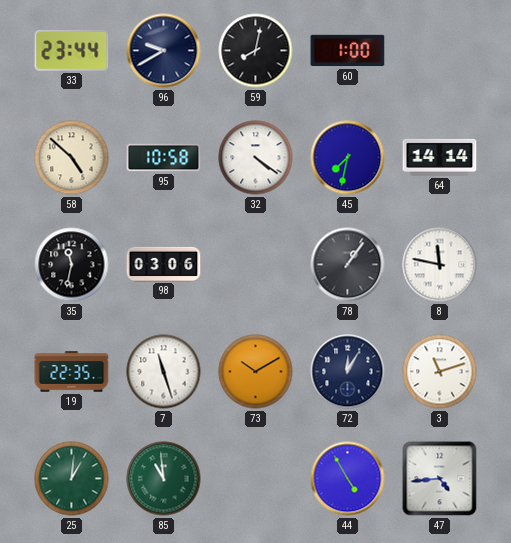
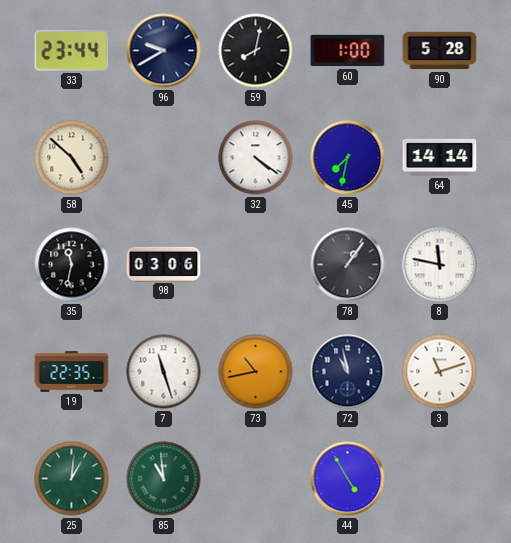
90: none -> 5:28 (440, 51)
95: 10:58 -> none (164, 158)
73: 10:10 -> 10:43 (256, 372)
72: 12:05 -> 10:58 (348, 372)
47: 4:44 -> none (440, 479)
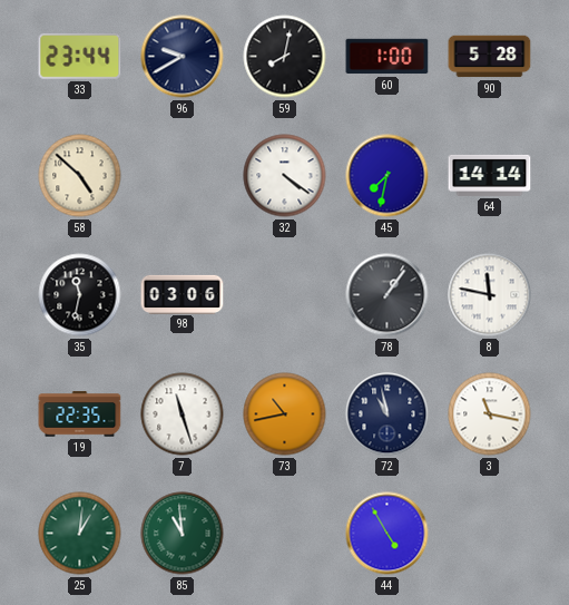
3: 11:12 -> 11:17 (490, 414)
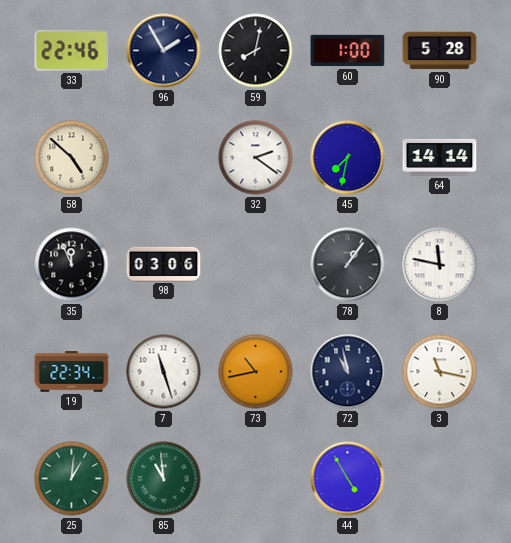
33: 23:44 -> 22:46 (72, 50)
96: 9:40 -> 1:55 (164, 51)
32: 4:21 -> 2:21 (256, 158)
35: 11:32 -> 11:56 (72, 265)
19: 22:35 -> 22:34 (72, 372)
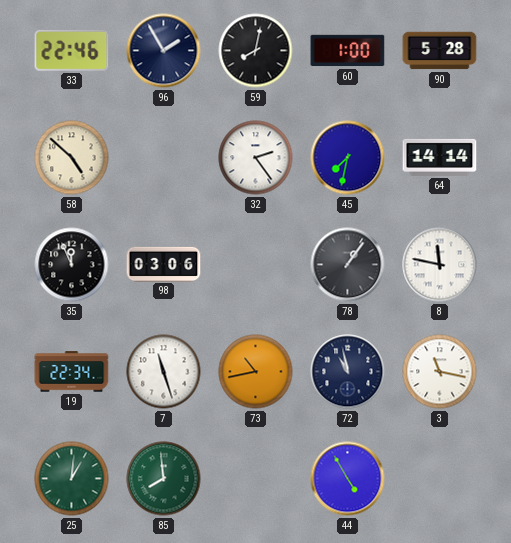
32: 2:21 -> 2:24 (256, 158)
85: 10:59 -> 7:59 (164, 479)
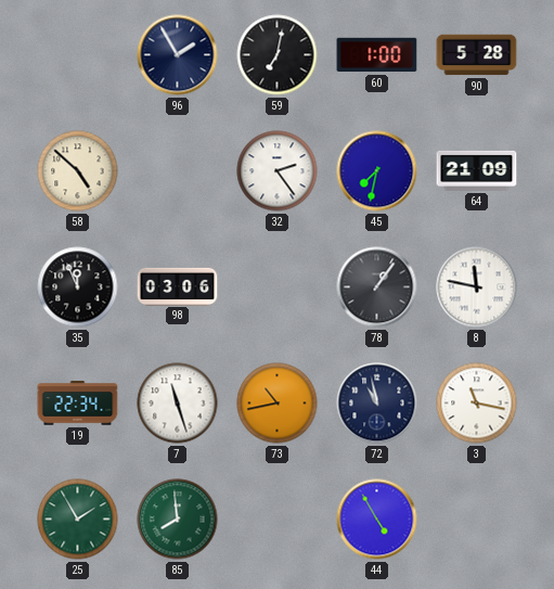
33: 22:46 -> none (72, 50)
59: 8:02 -> 7:02 (278, 55)
64: 14:14 -> 21:09 (477, 170)
25: 1:01 -> 1:55 (78, 520)
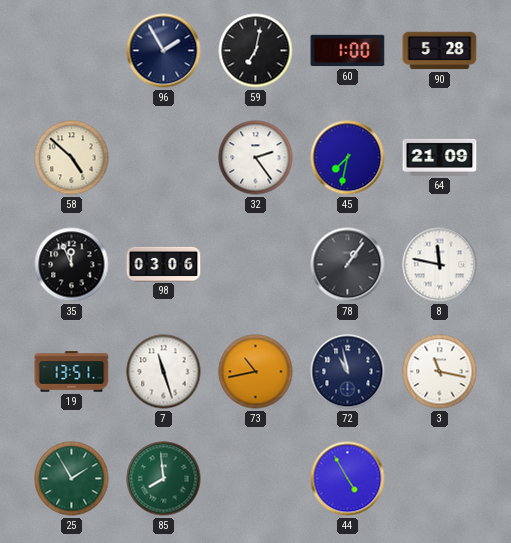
19: 22:34 -> 13:51 (72, 372)
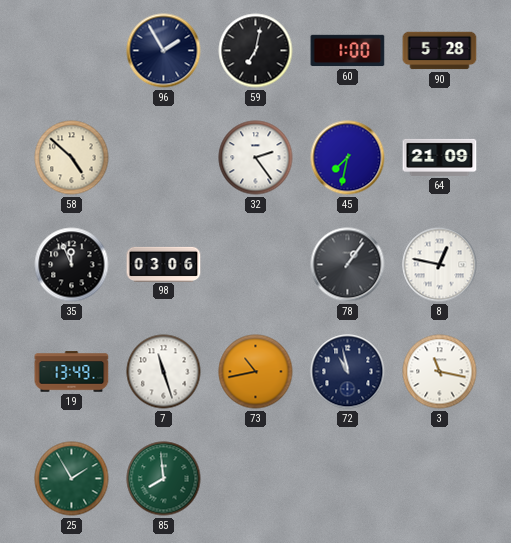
8: 11:47 -> 12:47 (440, 265)
19: 13:51 -> 13:49 (72, 372)
44: 4:55 -> none (348, 479)
